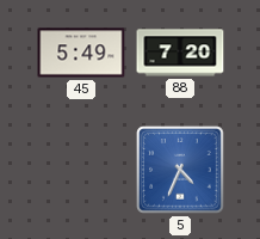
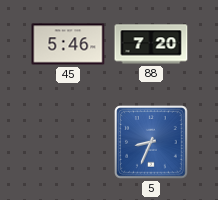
45: 5:49 -> 5:46 (68, 44)
5: 4:34 -> 8:34 (151, 142)
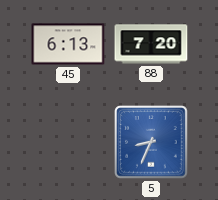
45: 5:46 -> 6:13 (68, 44)
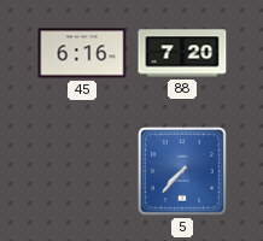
45: 6:13 -> 6:16 (82, 53)
5: 8:34 -> 7:37 (182, 171)
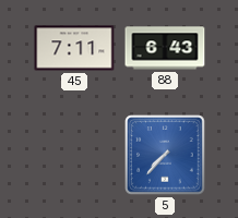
45: 6:16 -> 7:11 (74, 48)
88: 7:20 -> 6:43 (165, 48)
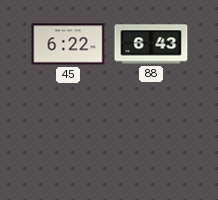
45: 7:11 -> 6:22 (68, 44)
5: 7:37 -> none (165, 155)
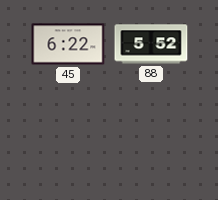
88: 6:43 -> 5:52 (151, 44)
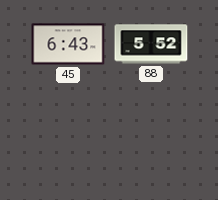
45: 6:22 -> 6:43 (68, 44)
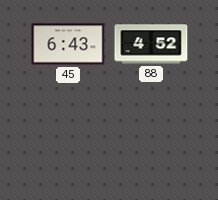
88: 5:52 -> 4:52 (151, 44)
